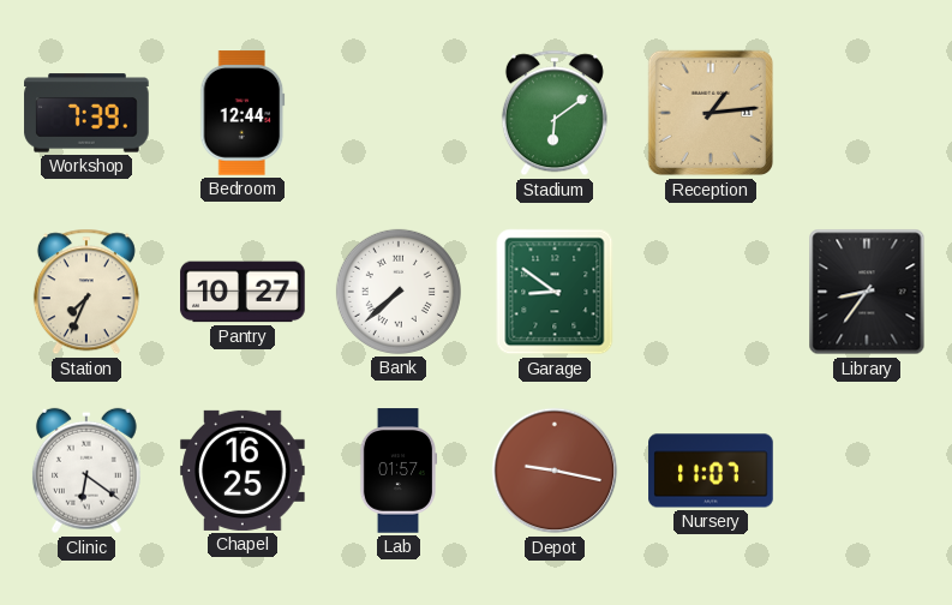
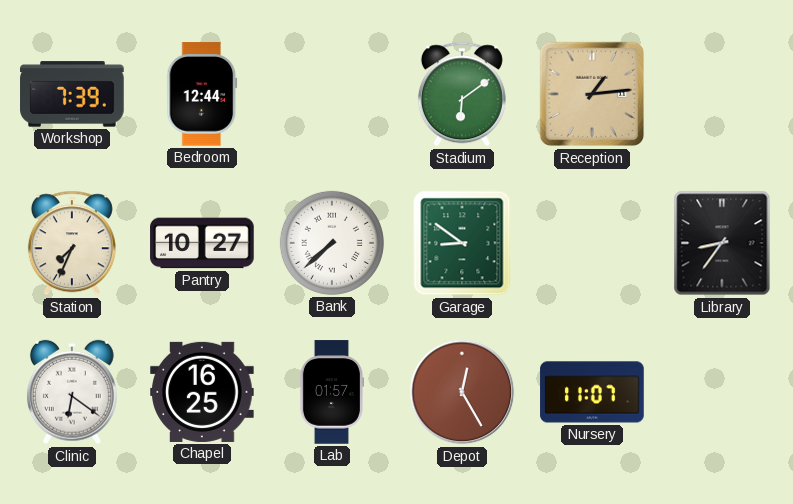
Depot: 9:17 -> 12:25 (462, 392)
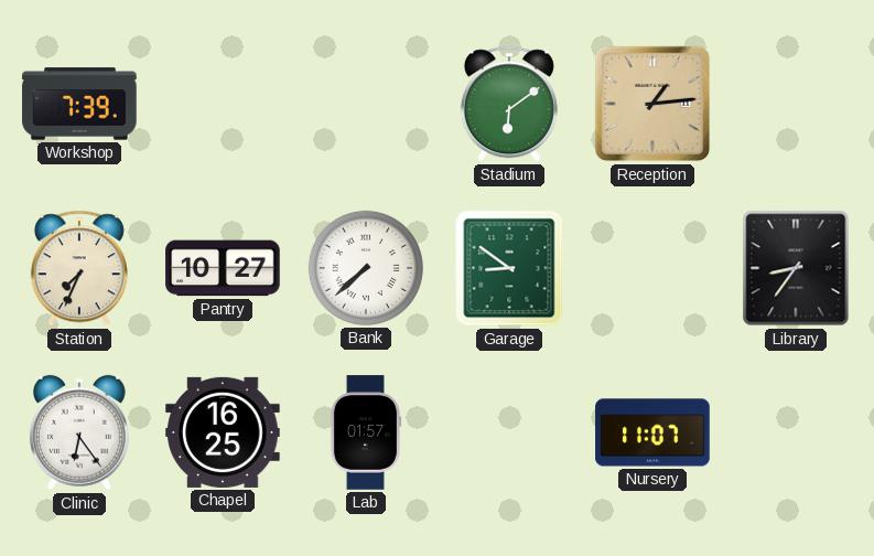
Bedroom: 12:44 -> none (202, 94)
Clinic: 6:21 -> 6:24 (79, 432)
Depot: 12:25 -> none (462, 392)
